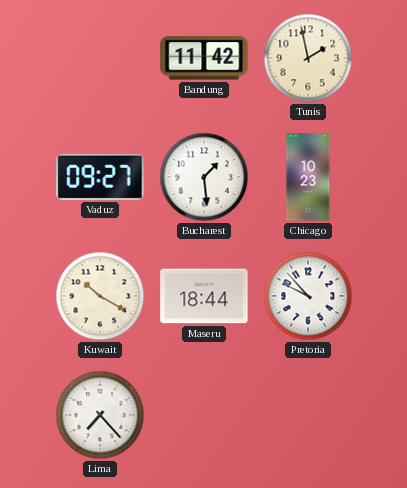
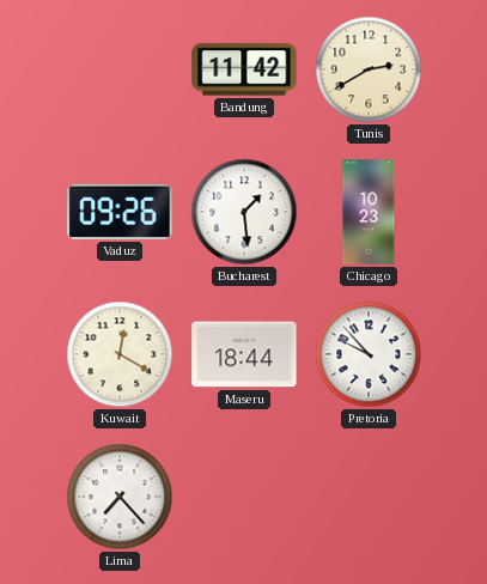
Tunis: 1:58 -> 2:40 (369, 69)
Vaduz: 09:27 -> 09:26 (120, 212)
Kuwait: 10:20 -> 12:20 (120, 354)
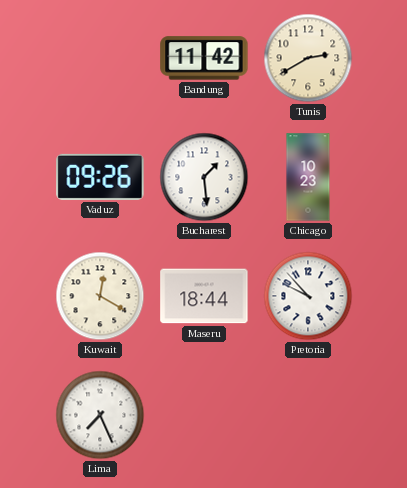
Lima: 7:23 -> 7:26 (100, 415)
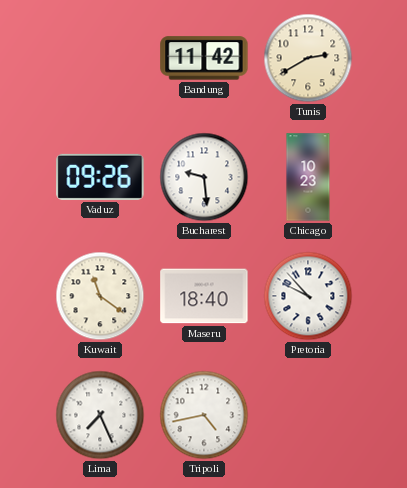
Bucharest: 1:29 -> 9:29 (204, 177)
Kuwait: 12:20 -> 11:21 (100, 296)
Maseru: 18:44 -> 18:40 (204, 296)
Tripoli: none -> 4:43 (204, 415)
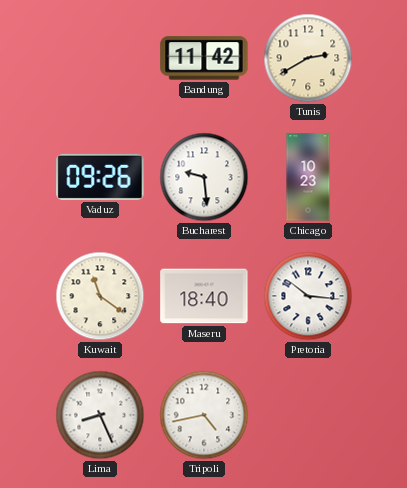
Pretoria: 9:53 -> 10:16 (308, 296)
Lima: 7:26 -> 8:26 (100, 415)
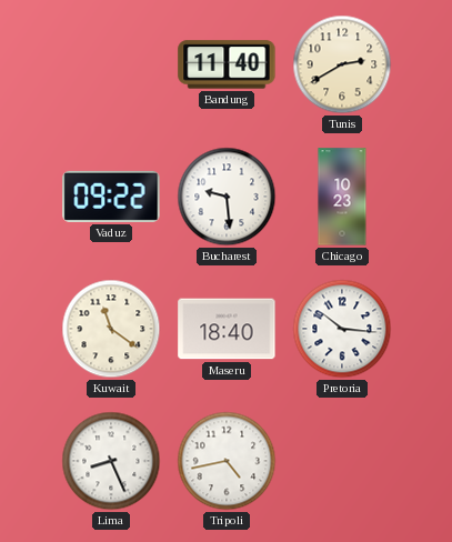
Bandung: 11:42 -> 11:40 (227, 64)
Vaduz: 09:26 -> 09:22 (111, 197)
